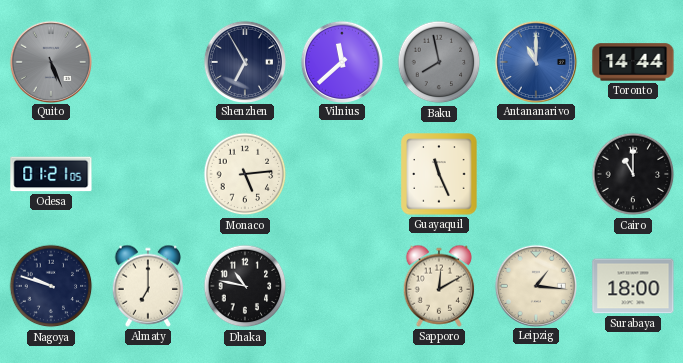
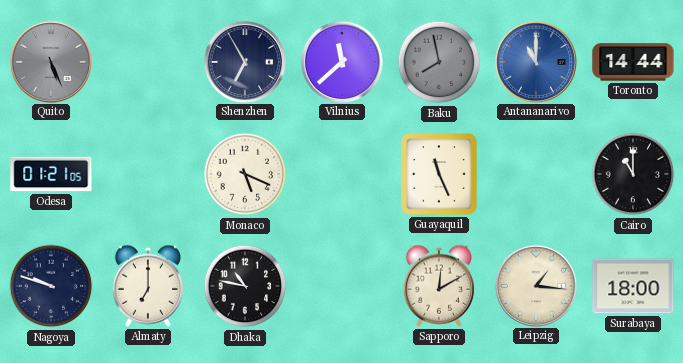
Monaco: 5:14 -> 5:19 (245, 174)
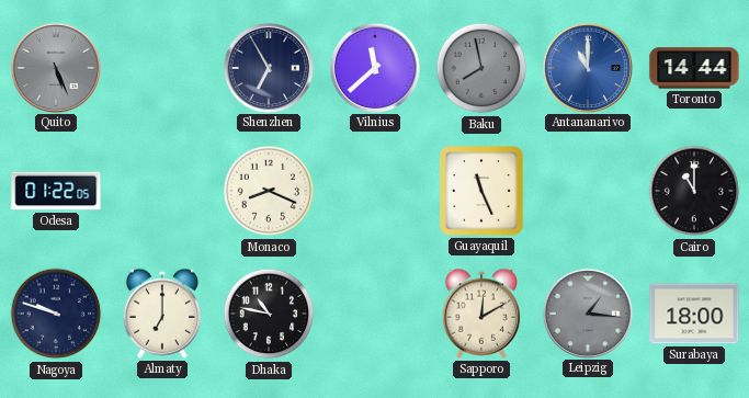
Odesa: 01:21 -> 01:22 (56, 191)
Monaco: 5:19 -> 8:19 (269, 191)
Leipzig dial: cream -> grey (587, 312)
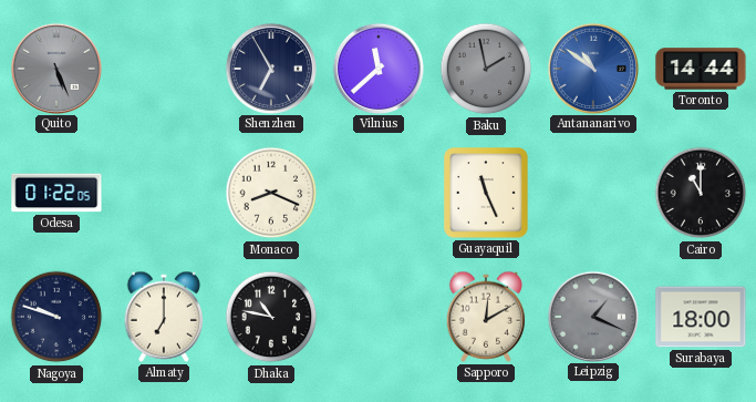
Baku: 7:58 -> 1:58 (486, 69)
Antananarivo: 11:00 -> 10:51 (592, 68)
Leipzig: 1:16 -> 1:19 (592, 316)
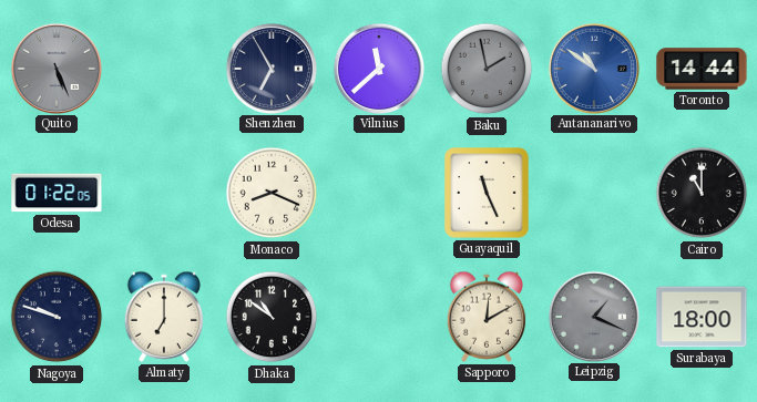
Dhaka: 10:47 -> 10:51 (272, 317)
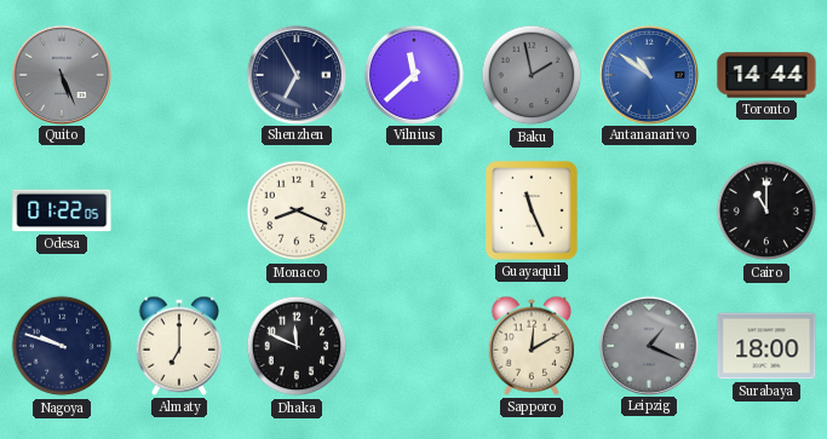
Dhaka: 10:51 -> 11:49 (297, 346)
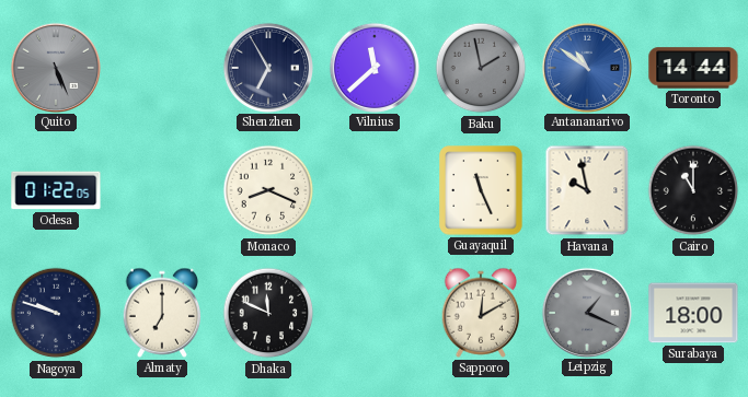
Havana: none -> 9:58 (587, 190)
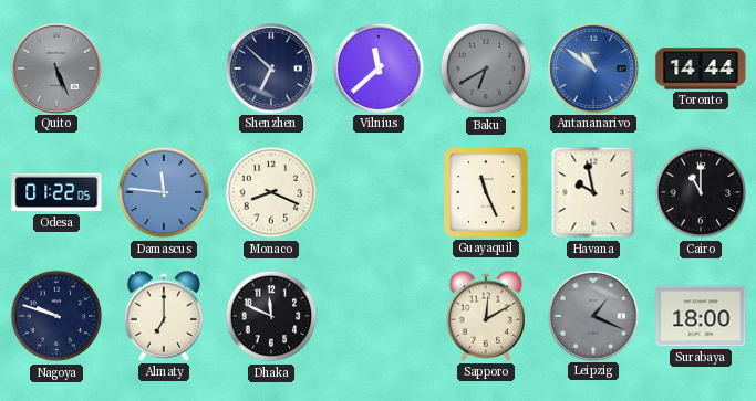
Shenzhen: 6:55 -> 6:52 (270, 67)
Baku: 1:58 -> 6:40 (486, 68)
Damascus: none -> 11:46 (164, 192)
